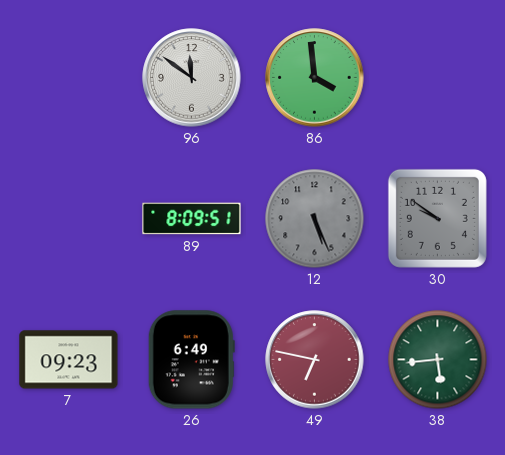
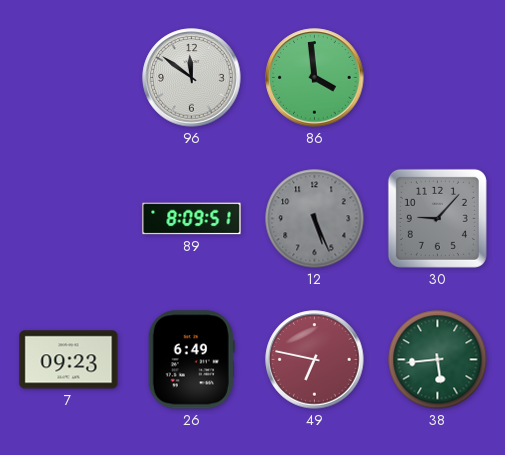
30: 9:51 -> 9:07 (437, 218)
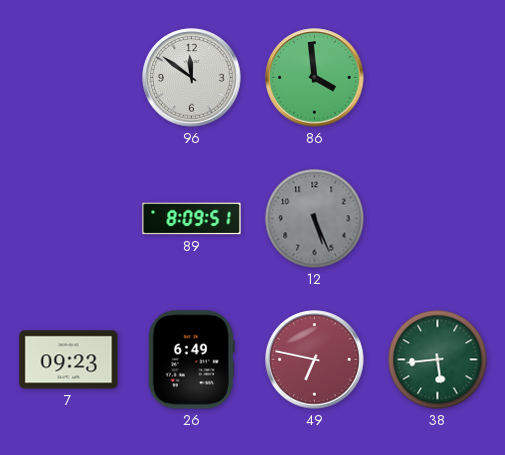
30: 9:07 -> none (437, 218)
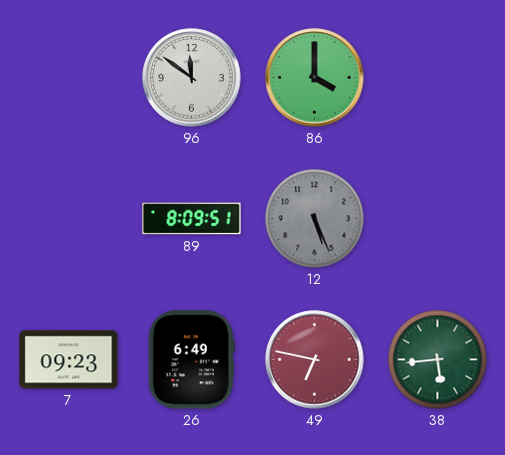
86: 3:59 -> 4:00 (315, 78)
